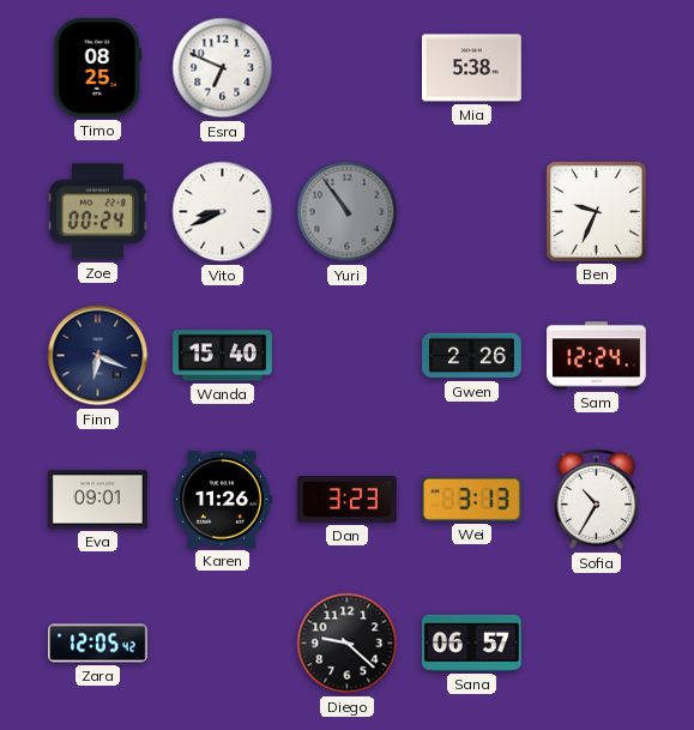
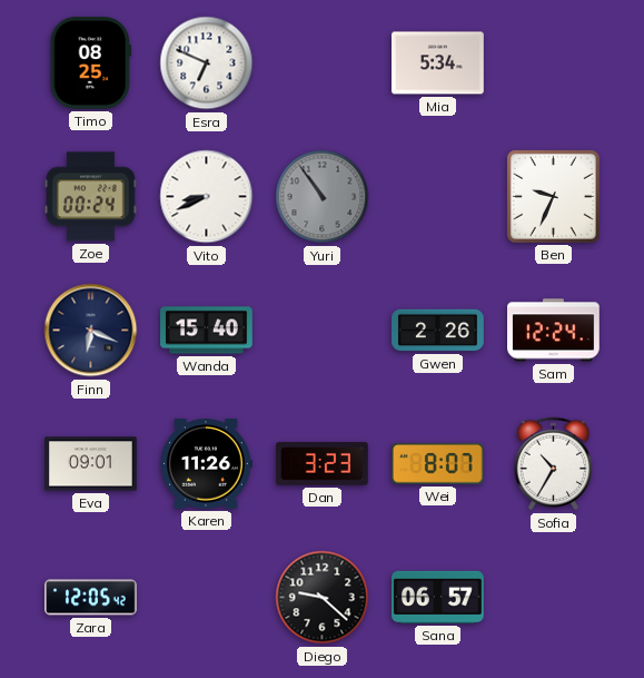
Mia: 5:38 -> 5:34 (438, 63)
Wei: 3:13 -> 8:07 (437, 463)
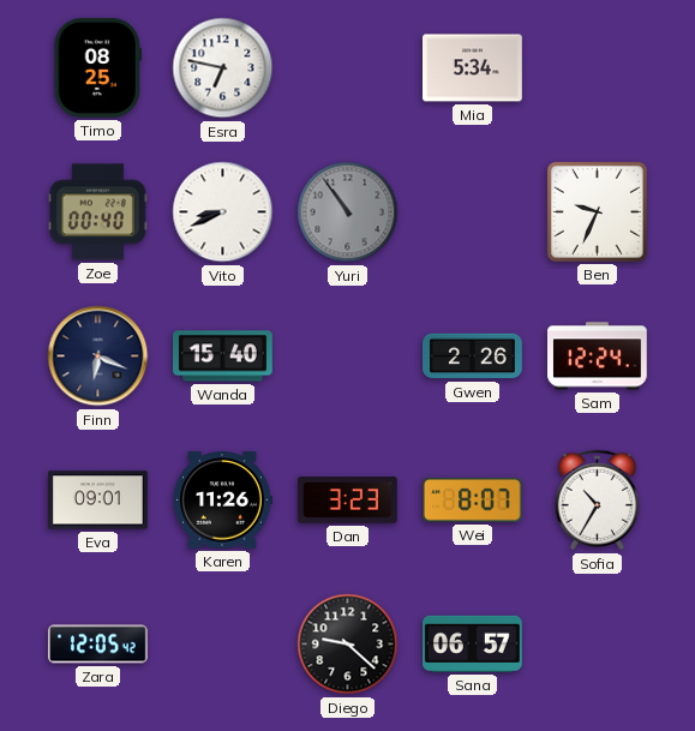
Esra: 6:49 -> 6:47 (223, 68)
Zoe: 00:24 -> 00:40 (98, 212)
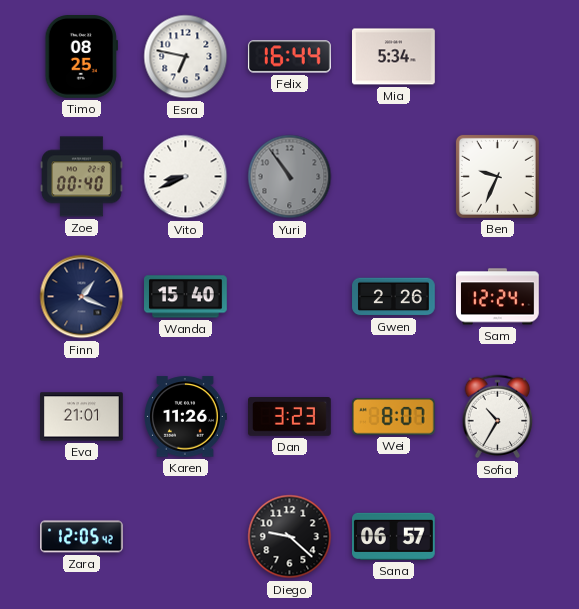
Felix: none -> 16:44 (289, 57)
Finn: 6:19 -> 1:19 (82, 297)
Eva: 09:01 -> 21:01 (82, 417)
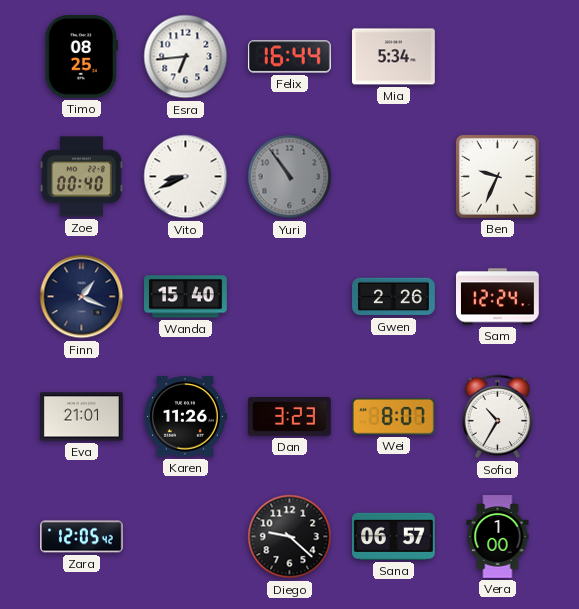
Esra: 6:47 -> 6:44 (186, 57)
Vera: none -> 1:00 (498, 537)
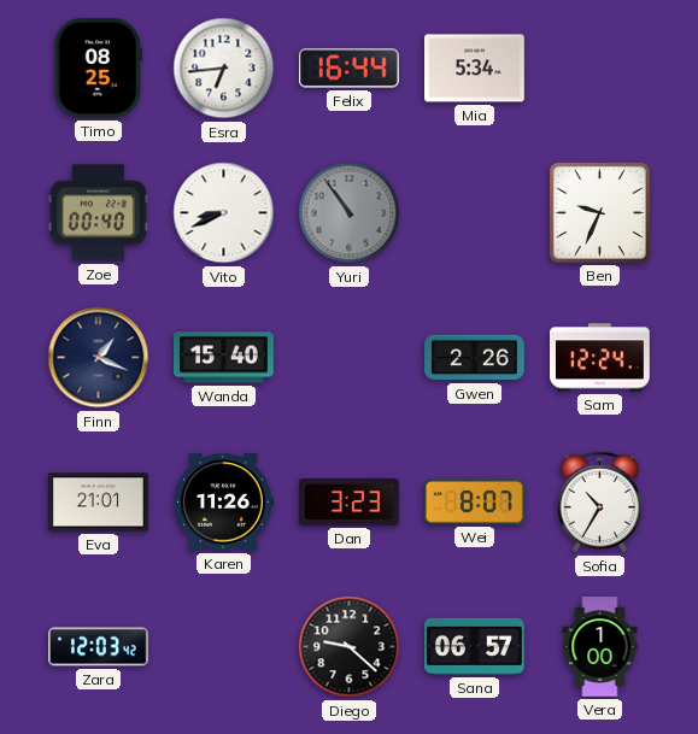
Zara: 12:05 -> 12:03 (99, 647)
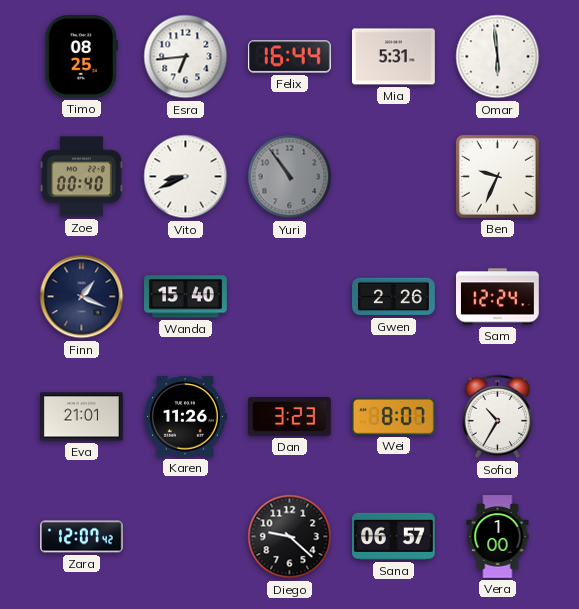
Mia: 5:34 -> 5:31 (394, 57)
Omar: none -> 5:59 (498, 57)
Zara: 12:03 -> 12:07 (82, 537)
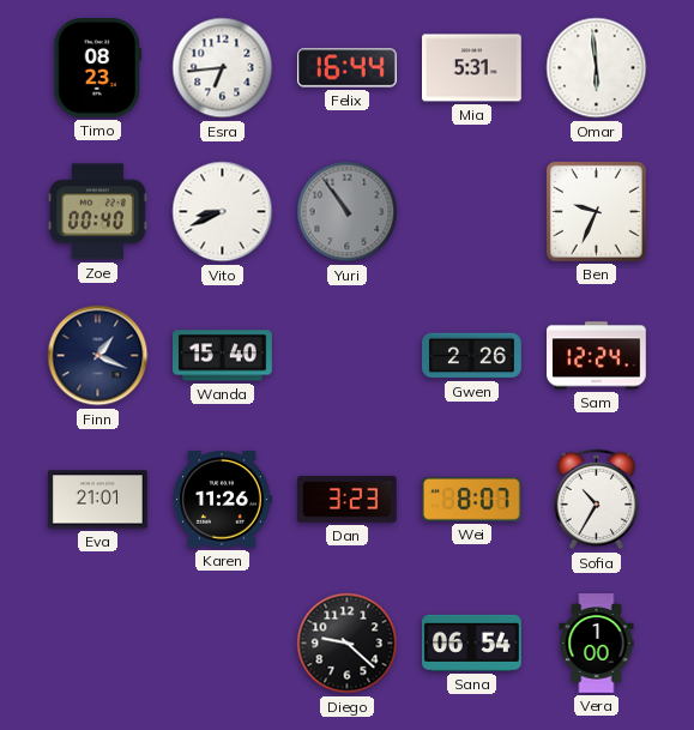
Timo: 08:25 -> 08:23 (97, 68)
Zara: 12:07 -> none (82, 537)
Sana: 06:57 -> 06:54 (472, 642)
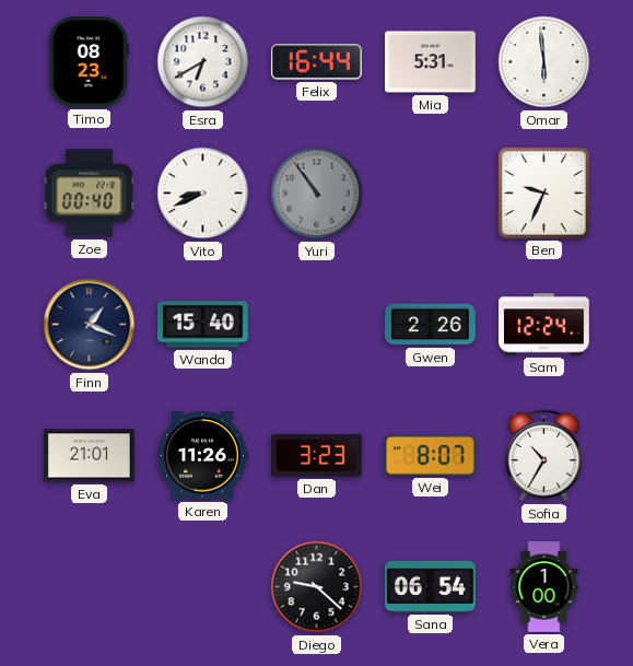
Esra: 6:44 -> 6:40 (203, 62)
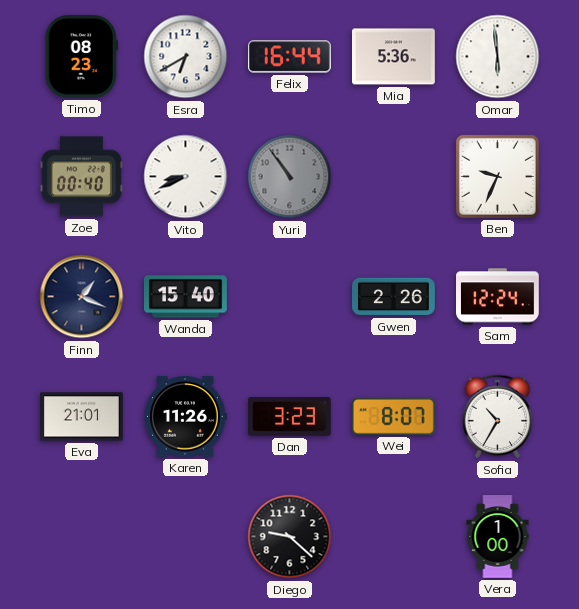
Mia: 5:31 -> 5:36 (394, 57)
Sana: 06:54 -> none (431, 586)
